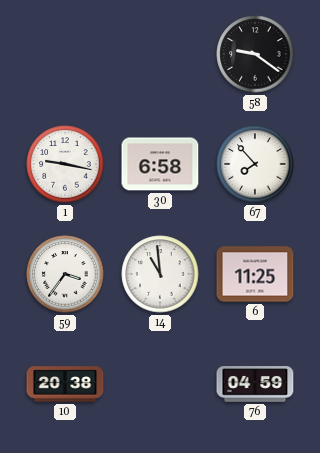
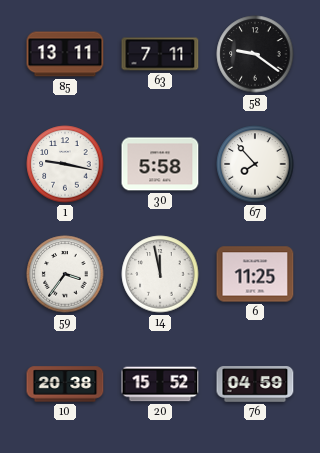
85: none -> 13:11 (65, 54)
63: none -> 7:11 (160, 54)
30: 6:58 -> 5:58 (160, 164)
14: 10:59 -> 11:58 (160, 274)
20: none -> 15:52 (160, 384)
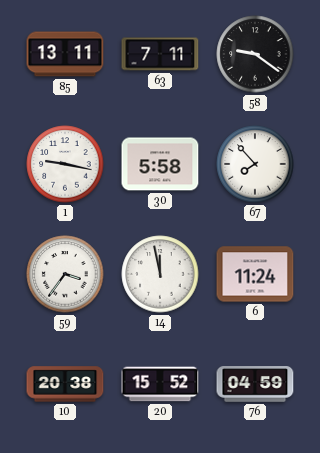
6: 11:25 -> 11:24 (255, 274)
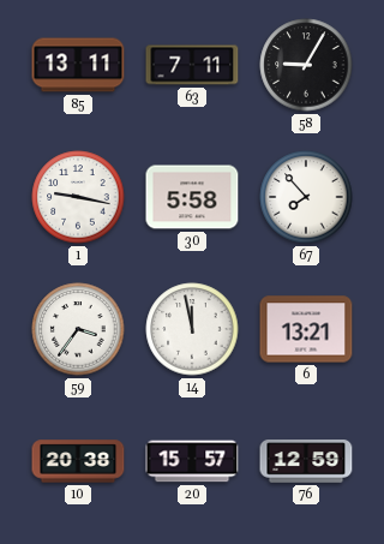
58: 9:21 -> 9:05 (306, 65)
6: 11:24 -> 13:21 (306, 329)
20: 15:52 -> 15:57 (192, 461)
76: 04:59 -> 12:59 (306, 461)
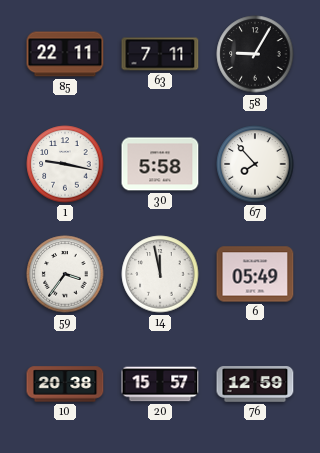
85: 13:11 -> 22:11 (65, 54)
6: 13:21 -> 05:49 (255, 274)
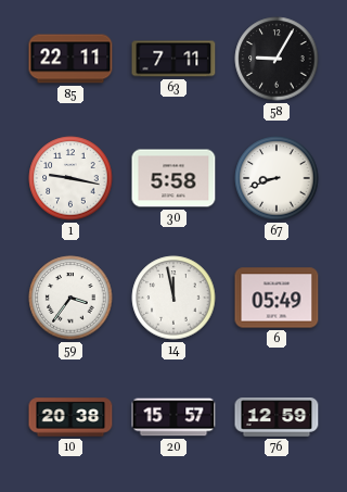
67: 7:53 -> 8:42 (277, 178)
